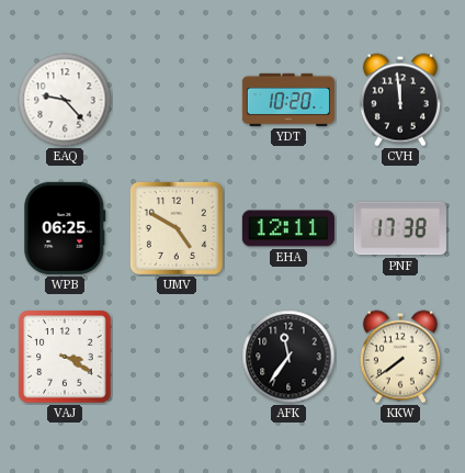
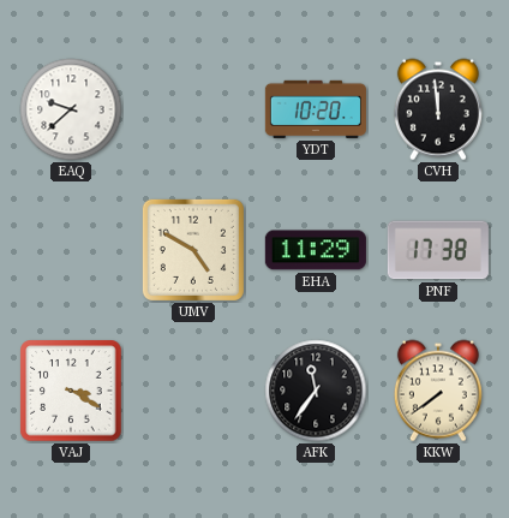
EAQ: 9:23 -> 9:38 (71, 109)
WPB: 06:25 -> none (65, 228)
EHA: 12:11 -> 11:29 (316, 250)
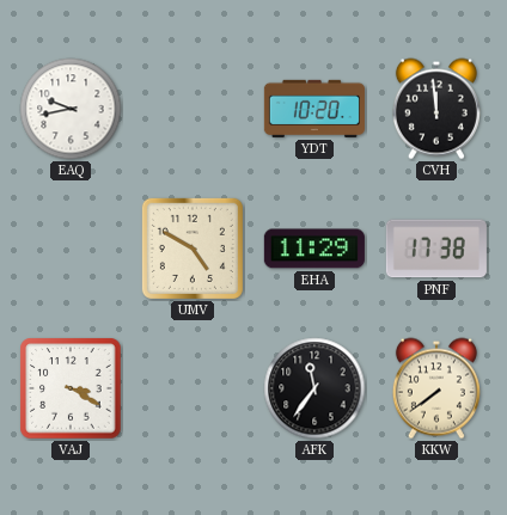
EAQ: 9:38 -> 9:43 (71, 109)
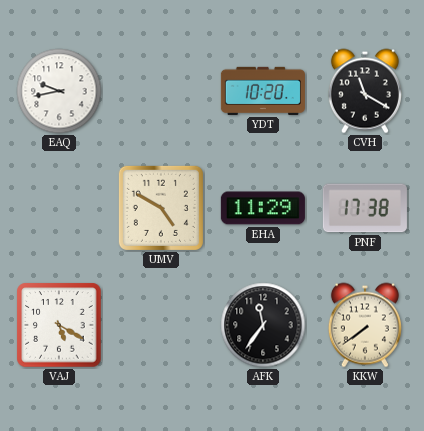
CVH: 11:59 -> 11:20 (365, 91)
VAJ: 3:20 -> 5:20 (59, 325)
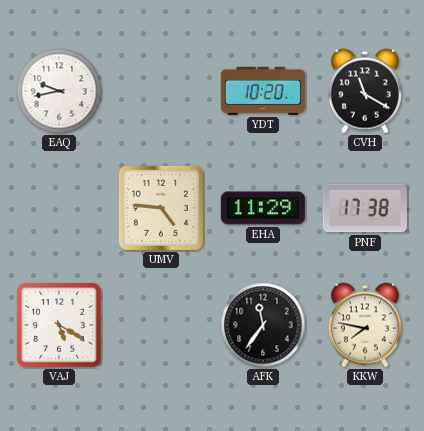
UMV: 4:50 -> 4:46 (161, 208)
KKW: 7:39 -> 7:47 (365, 325)
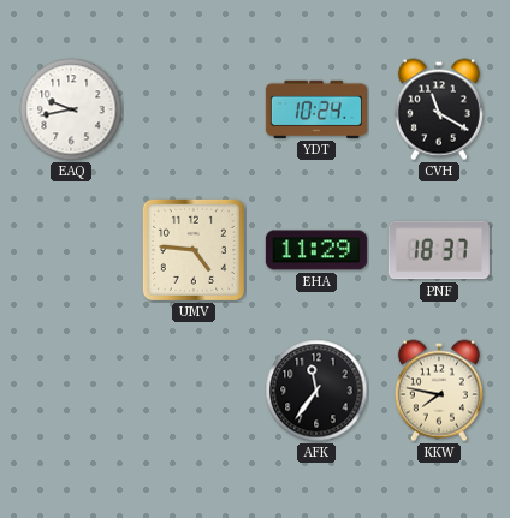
YDT: 10:20 -> 10:24 (316, 109)
PNF: 17:38 -> 18:37 (439, 250)
VAJ: 5:20 -> none (59, 325)
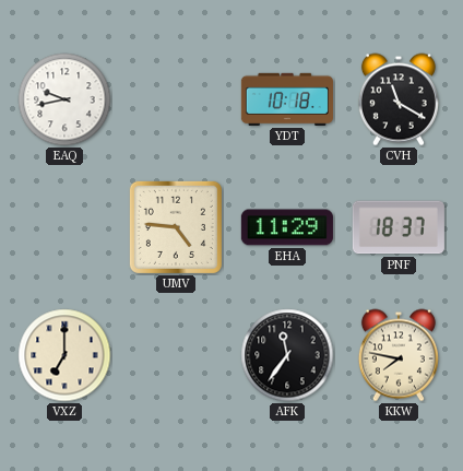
YDT: 10:24 -> 10:18 (287, 99)
VXZ: none -> 7:00 (64, 355)
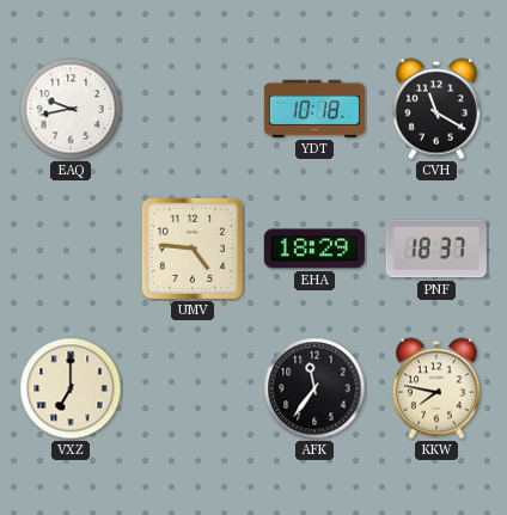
EHA: 11:29 -> 18:29 (314, 249)
